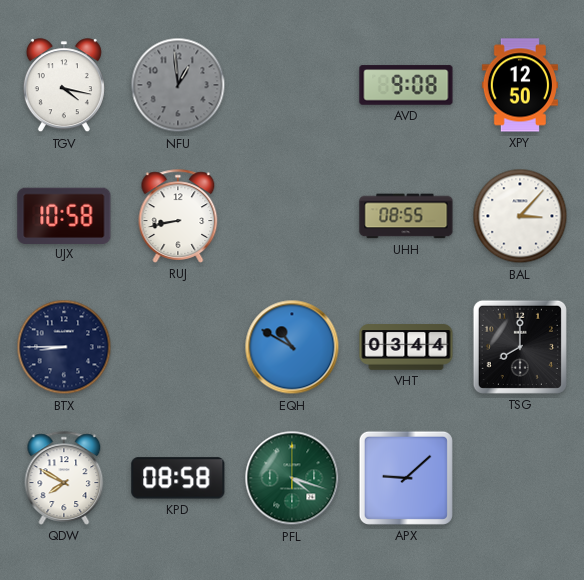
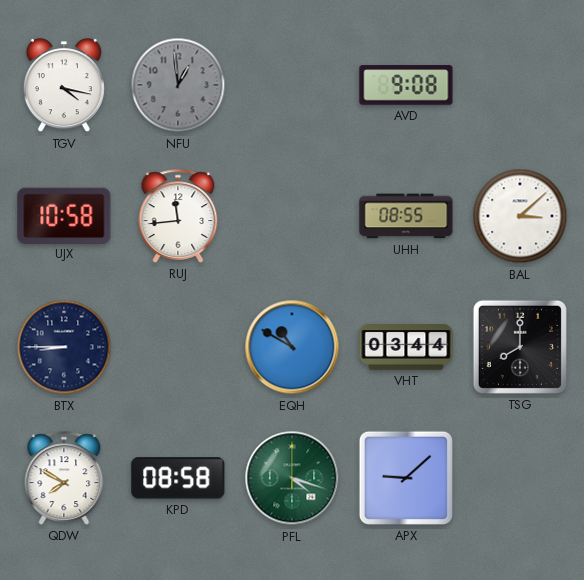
XPY: 12:50 -> none (520, 85)
RUJ: 8:43 -> 11:44 (178, 216)
BAL: 3:07 -> 3:08 (520, 216)
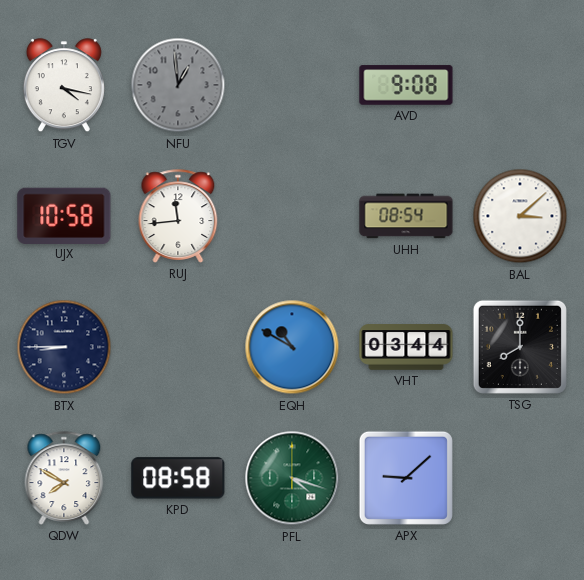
UHH: 08:55 -> 08:54 (406, 216)
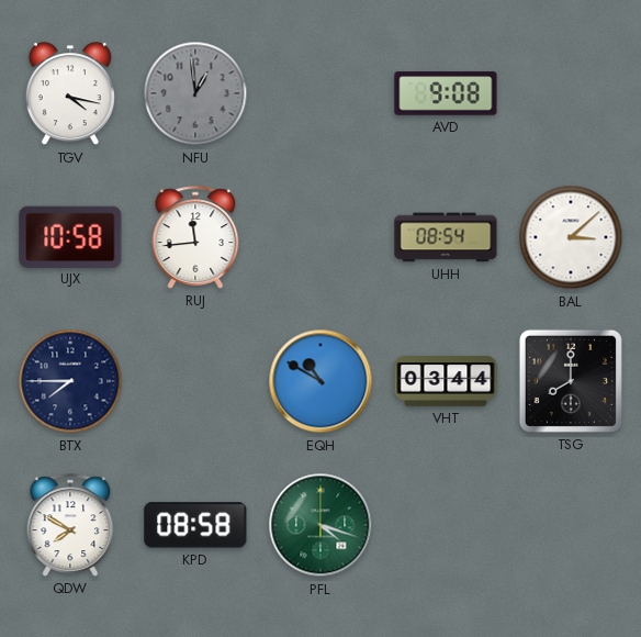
BTX: 8:45 -> 7:45 (70, 381)
APX: 9:08 -> none (406, 478)
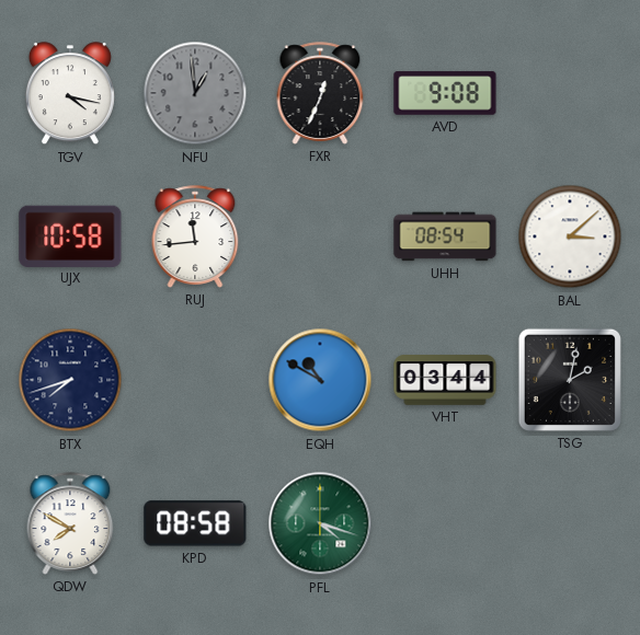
FXR: none -> 12:34 (320, 93)
BTX: 7:45 -> 7:42 (70, 380)
TSG: 8:00 -> 2:02 (570, 380)
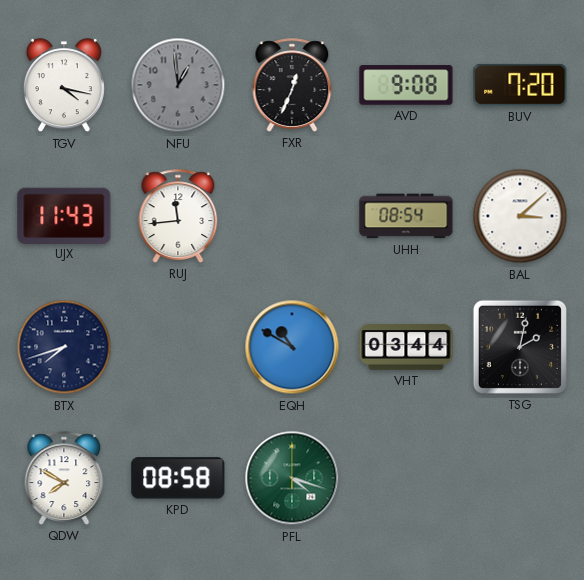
BUV: none -> 7:20 (520, 85)
UJX: 10:58 -> 11:43 (64, 215)
